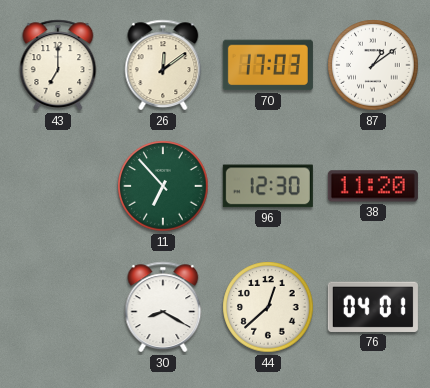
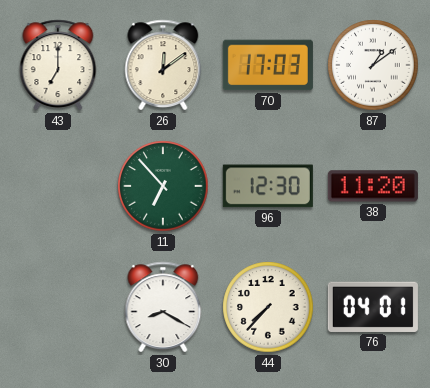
44: 12:38 -> 7:37 (268, 307)
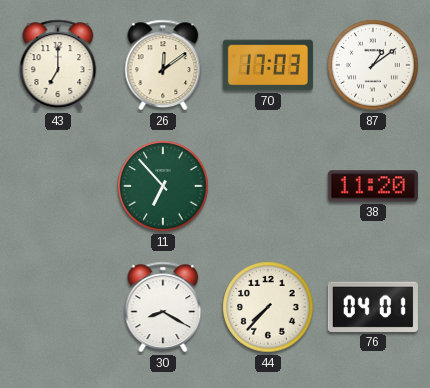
96: 12:30 -> none (268, 186)
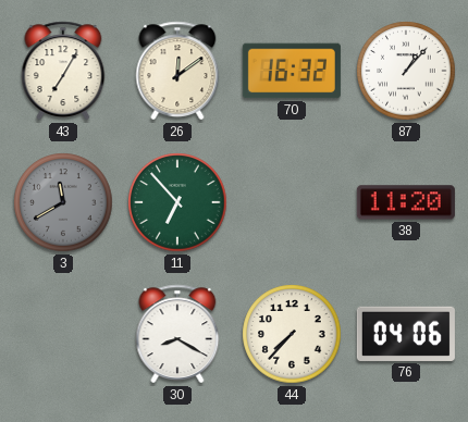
43: 7:00 -> 7:05 (63, 71)
70: 17:03 -> 16:32 (292, 71)
87: 1:09 -> 1:07 (406, 71)
3: none -> 11:40 (63, 202)
76: 04:01 -> 04:06 (406, 334)
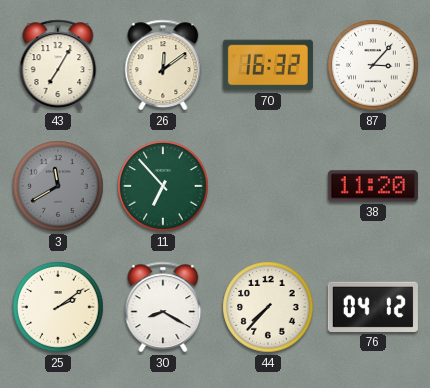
87: 1:07 -> 3:07 (373, 65)
25: none -> 2:09 (58, 307)
76: 04:06 -> 04:12 (373, 307)
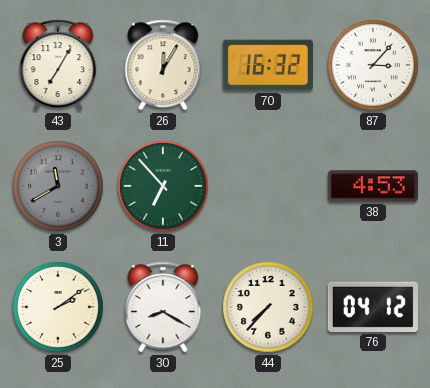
26: 12:09 -> 12:05 (163, 65)
38: 11:20 -> 4:53 (373, 186)
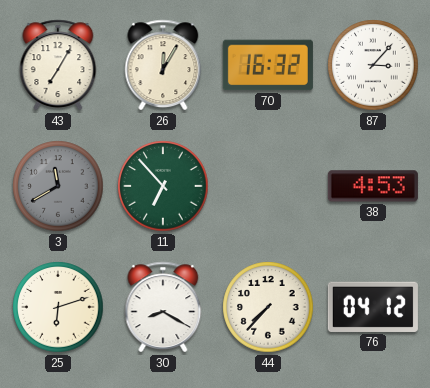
25: 2:09 -> 6:12 (58, 307)
